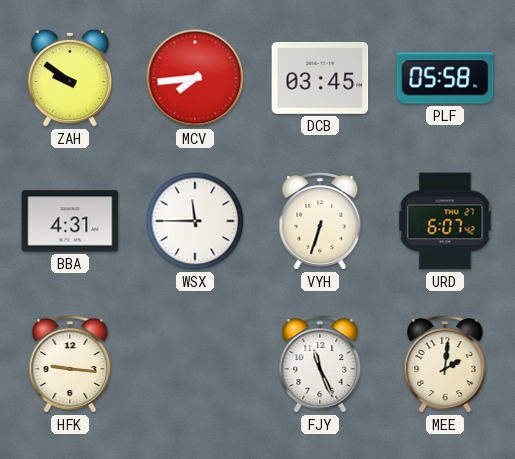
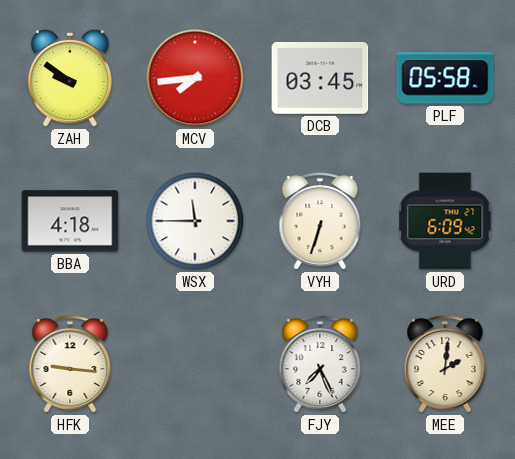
BBA: 4:31 -> 4:18 (70, 221)
URD: 6:07 -> 6:09 (445, 221)
FJY: 11:26 -> 7:26 (320, 365)
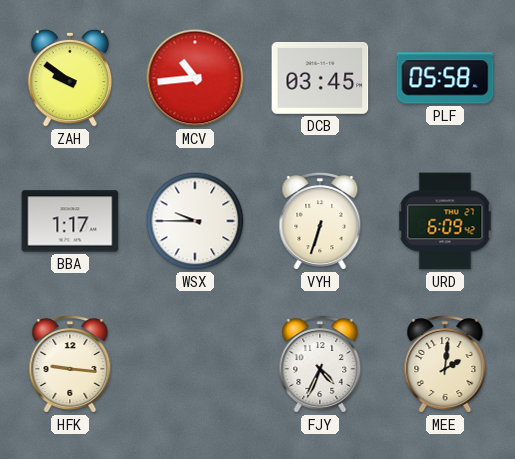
MCV: 7:44 -> 10:44 (195, 78)
BBA: 4:18 -> 1:17 (70, 221)
WSX: 11:45 -> 9:45 (195, 221)
FJY: 7:26 -> 4:34 (320, 365)
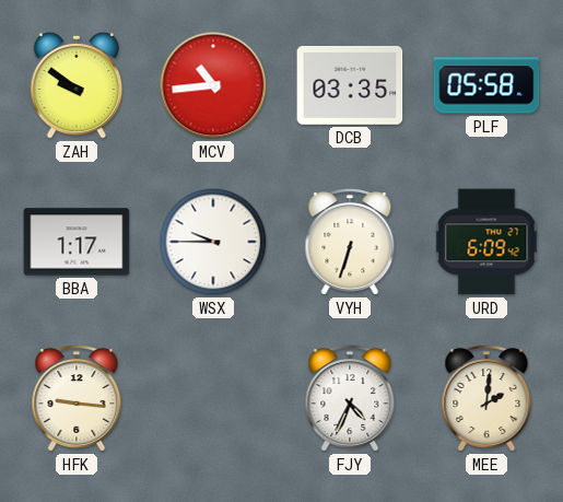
DCB: 03:45 -> 03:35 (350, 86)
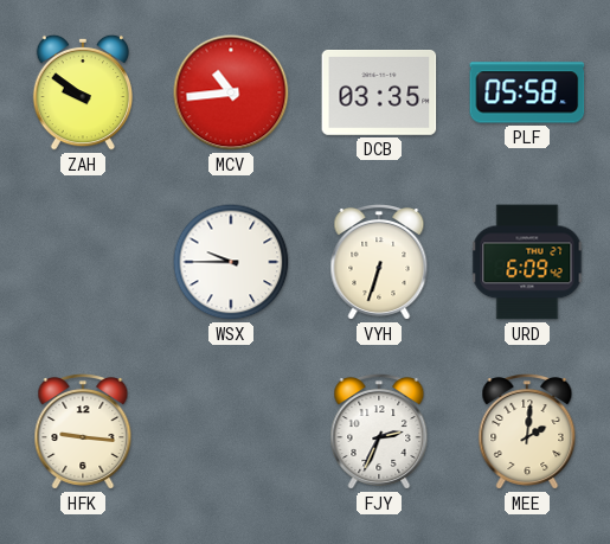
BBA: 1:17 -> none (77, 242)
FJY: 4:34 -> 2:34 (379, 433)
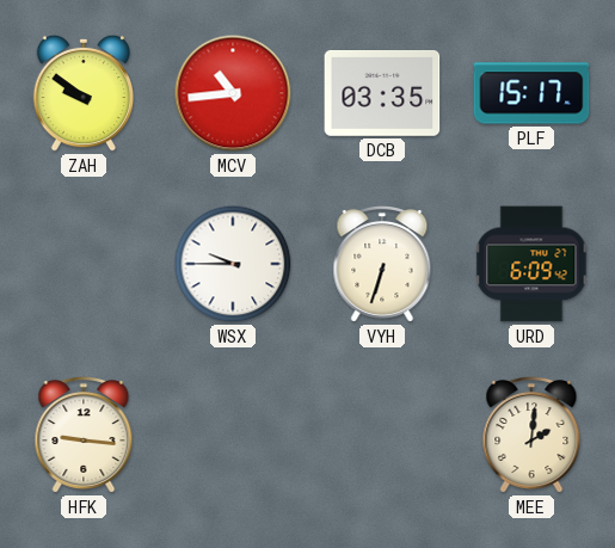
PLF: 05:58 -> 15:17 (531, 93)
FJY: 2:34 -> none (379, 433)
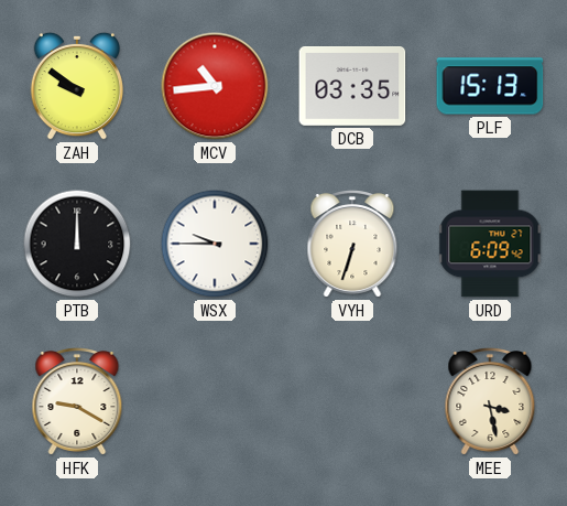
PLF: 15:17 -> 15:13 (490, 86)
PTB: none -> 12:00 (77, 244)
HFK: 9:16 -> 9:20 (77, 402)
MEE: 2:01 -> 3:28 (490, 402)
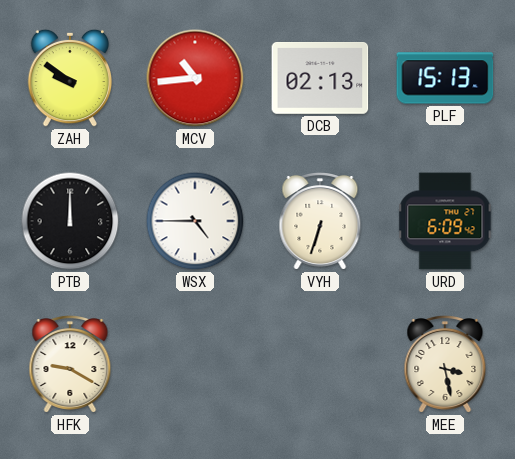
DCB: 03:35 -> 02:13 (320, 79)
WSX: 9:45 -> 4:45 (195, 221)
